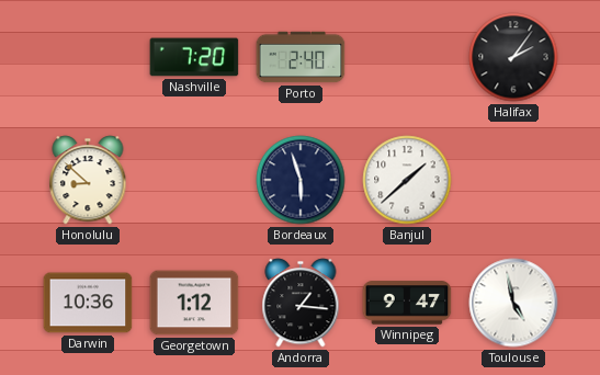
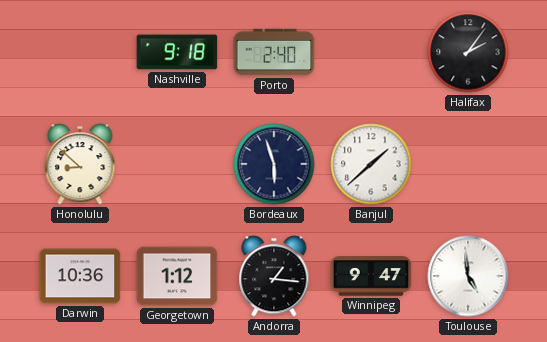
Nashville: 7:20 -> 9:18 (177, 52)
Toulouse: 4:58 -> 4:59 (468, 276)
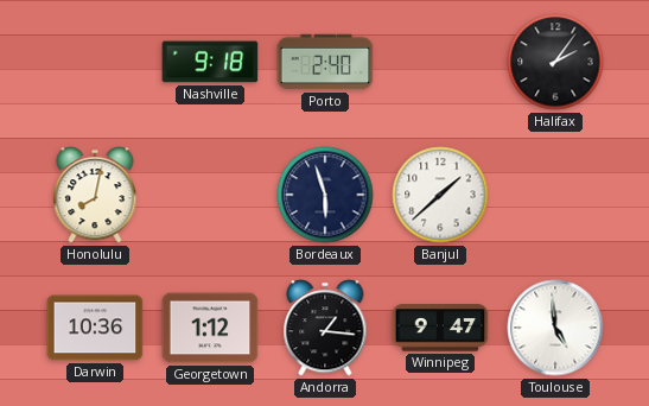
Honolulu: 8:52 -> 8:02 (95, 195)
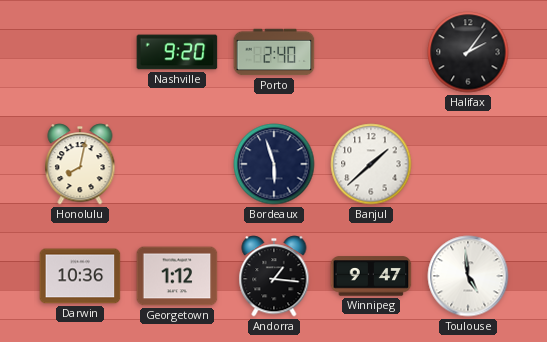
Nashville: 9:18 -> 9:20 (177, 52)
